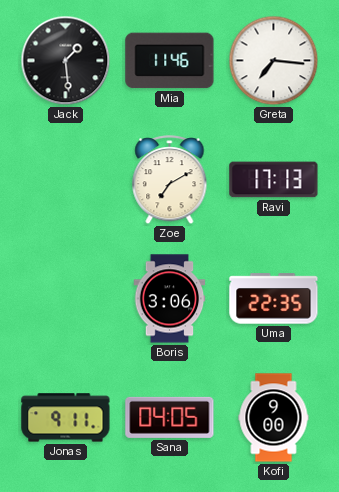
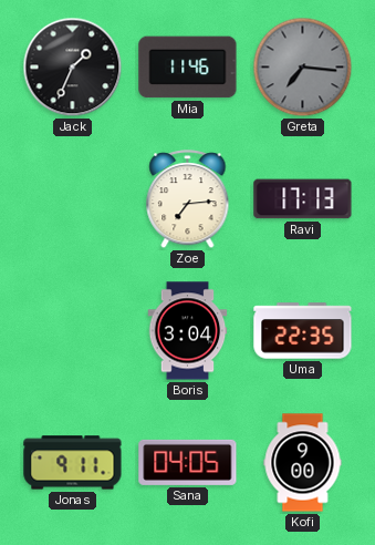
Jack: 1:29 -> 1:34 (73, 68)
Greta dial: white -> grey (303, 68)
Zoe: 7:10 -> 7:14 (188, 199)
Boris: 3:06 -> 3:04 (188, 331)
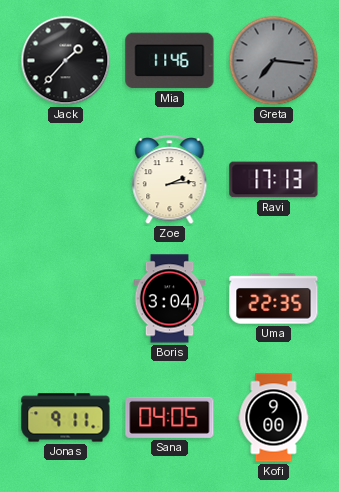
Jack: 1:34 -> 1:37 (66, 61)
Zoe: 7:14 -> 2:14 (170, 180)
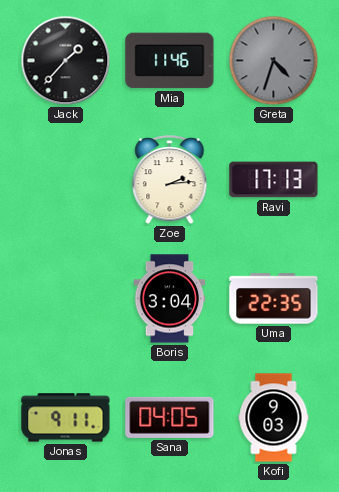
Greta: 7:16 -> 4:33 (274, 61)
Kofi: 9:00 -> 9:03 (274, 418)
